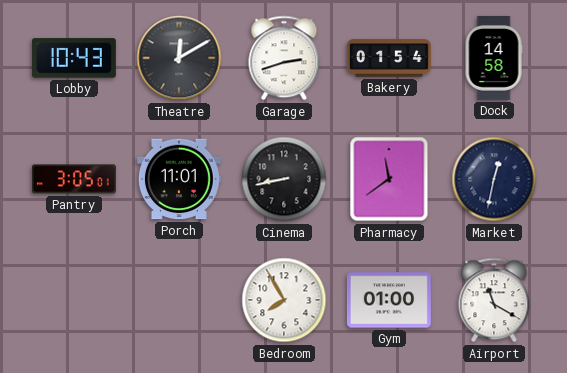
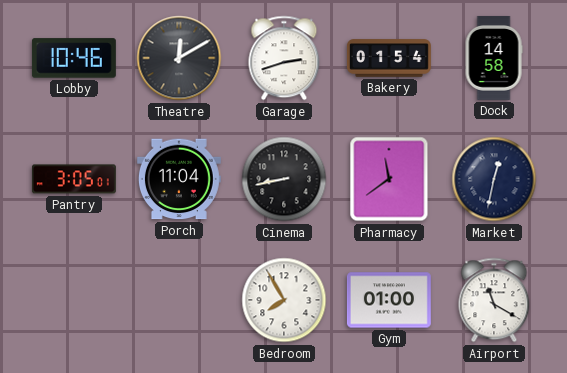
Lobby: 10:43 -> 10:46 (74, 58)
Porch: 11:01 -> 11:04 (179, 179)
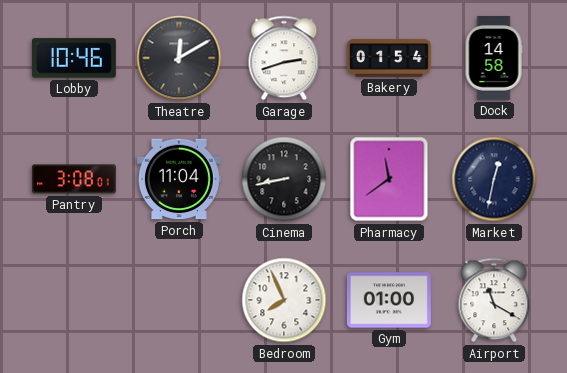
Pantry: 3:05 -> 3:08 (74, 179)
Bedroom: 7:55 -> 7:56 (284, 300)
